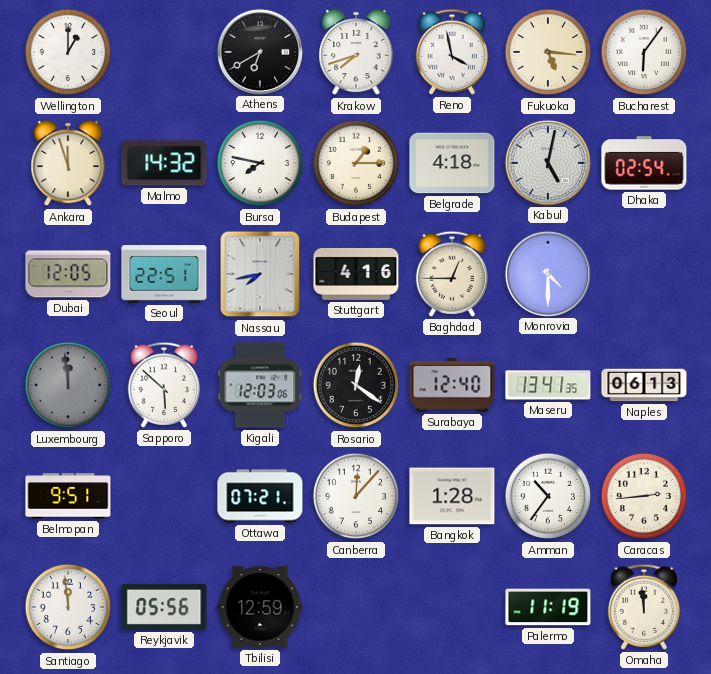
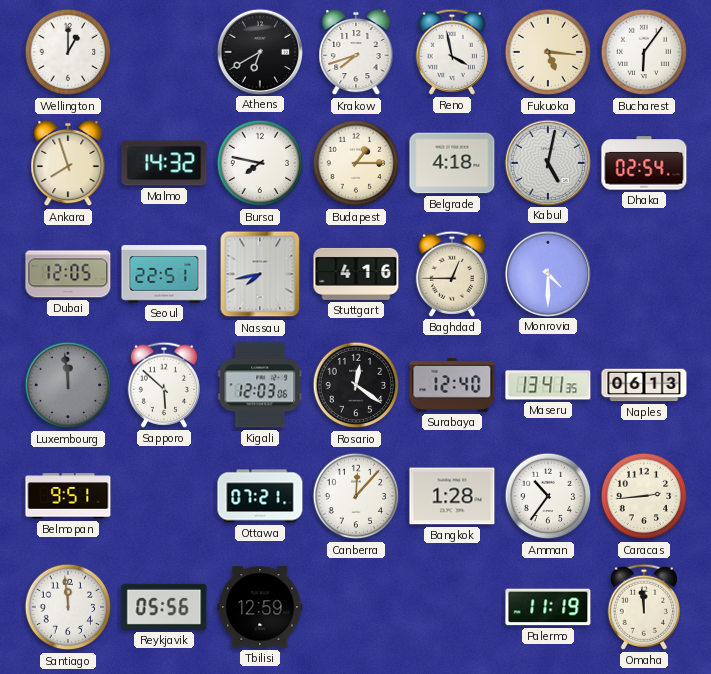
Ankara: 11:57 -> 7:57 (68, 163)
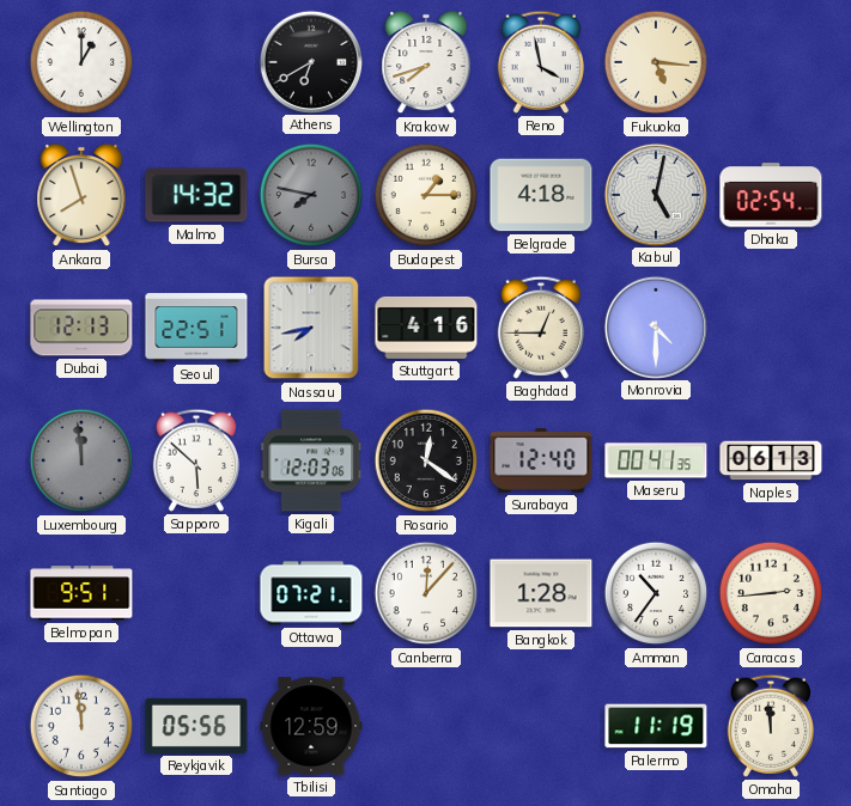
Bucharest: 6:06 -> none (644, 52)
Bursa dial: white -> grey (311, 195)
Dubai: 12:05 -> 12:13 (81, 328)
Maseru: 13:41 -> 00:41 (656, 460)
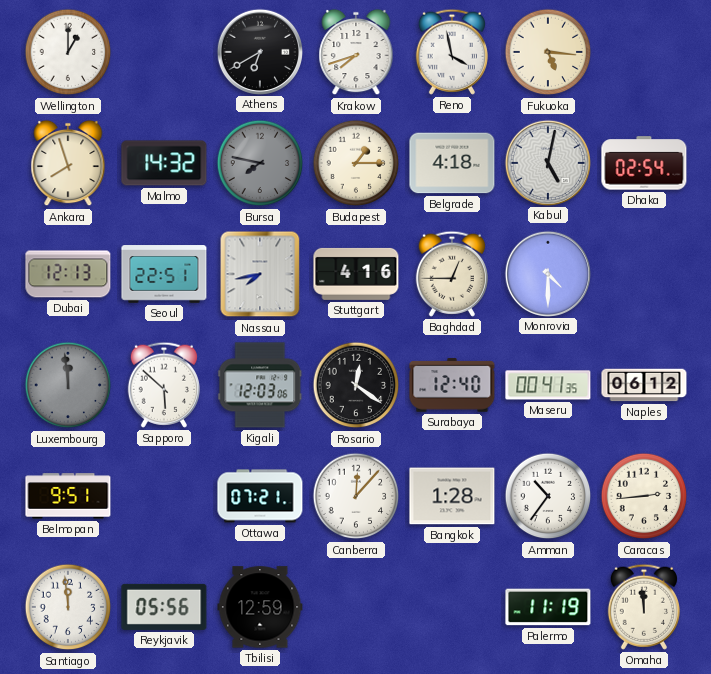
Naples: 06:13 -> 06:12 (644, 385)
